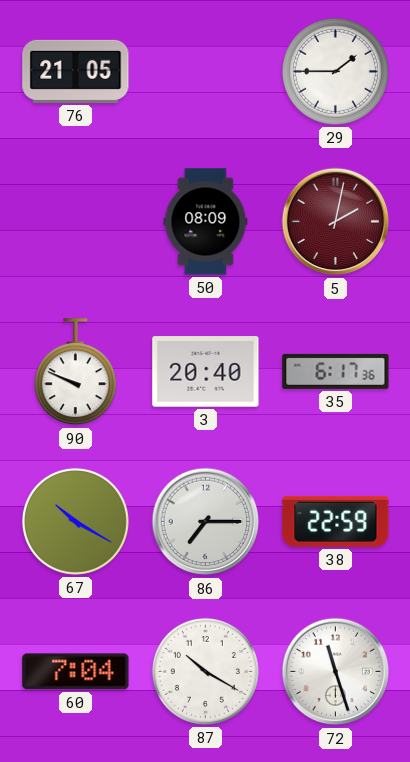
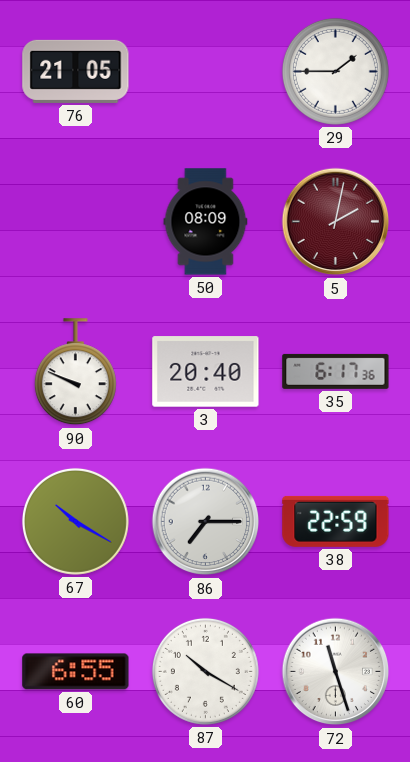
60: 7:04 -> 6:55 (76, 672)
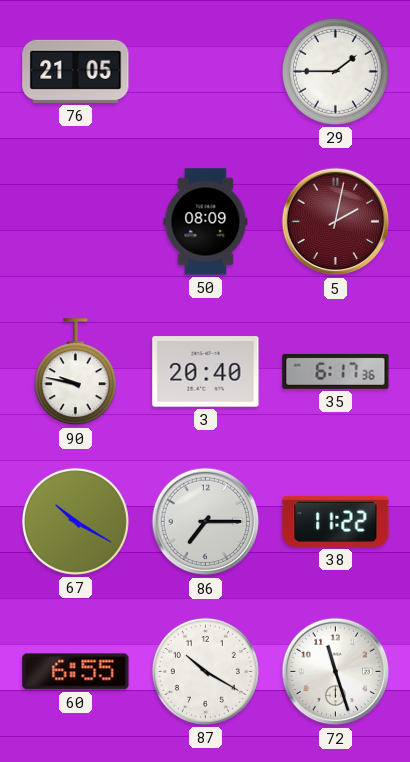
90: 9:49 -> 9:47 (75, 372)
38: 22:59 -> 11:22 (336, 521)
